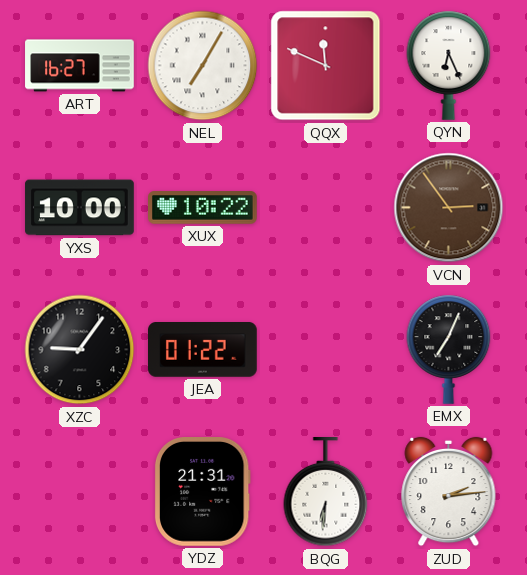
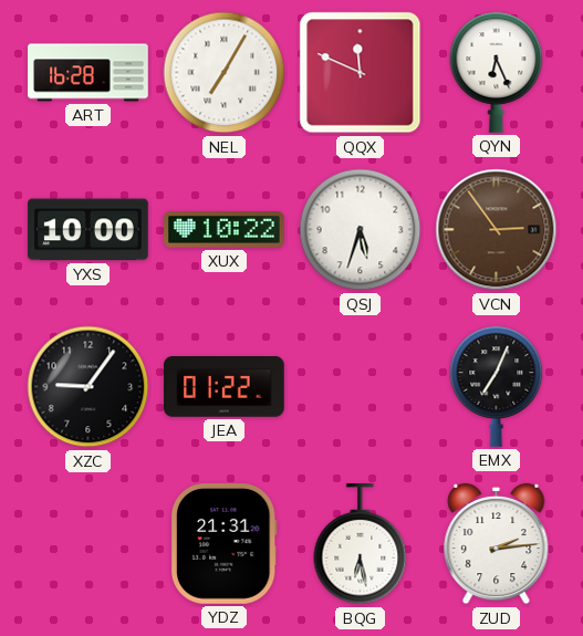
ART: 16:27 -> 16:28 (89, 73)
QSJ: none -> 5:33 (361, 230)
BQG: 6:31 -> 6:28 (361, 545)
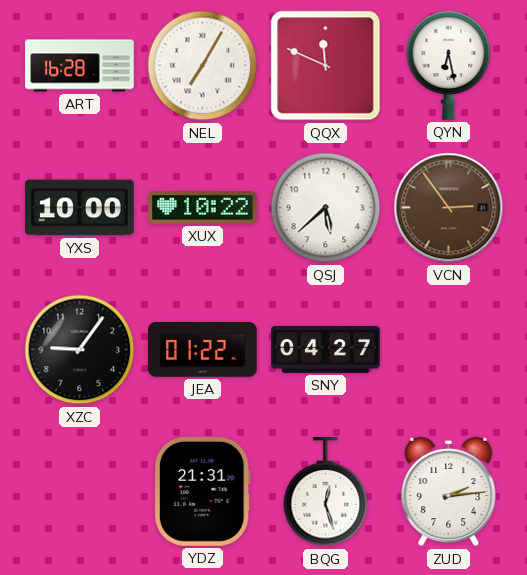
QYN: 6:26 -> 6:28 (449, 65)
QSJ: 5:33 -> 5:38 (326, 208)
SNY: none -> 04:27 (326, 349)
EMX: 7:04 -> none (497, 386)
BQG: 6:28 -> 12:27 (326, 493)
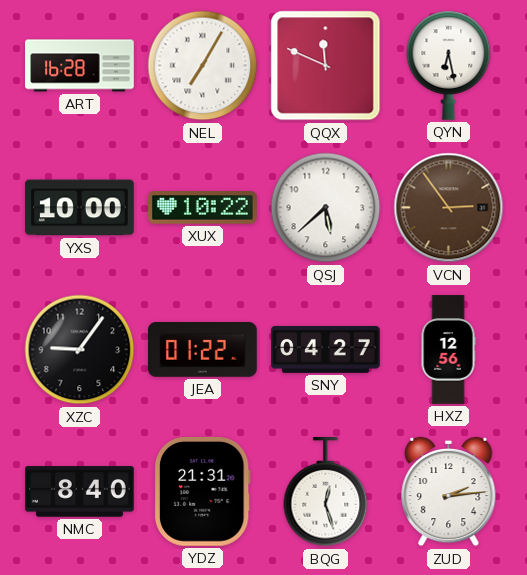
HXZ: none -> 12:56 (448, 350)
NMC: none -> 8:40 (80, 492)
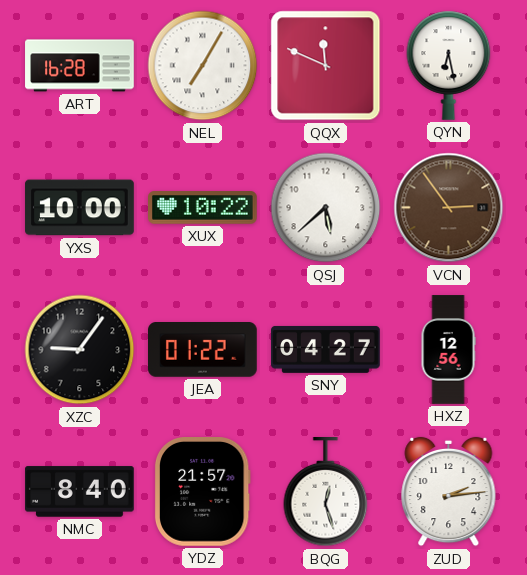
YDZ: 21:31 -> 21:57 (202, 492)
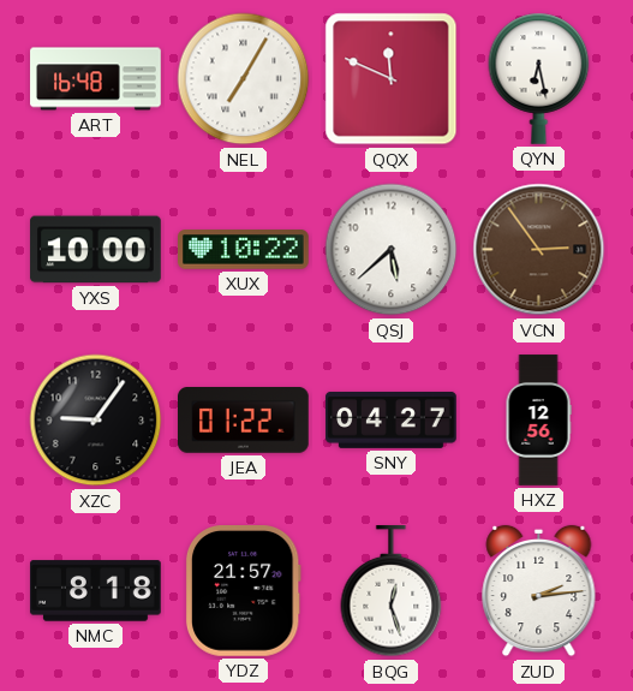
ART: 16:28 -> 16:48 (96, 79)
NMC: 8:40 -> 8:18 (96, 591)
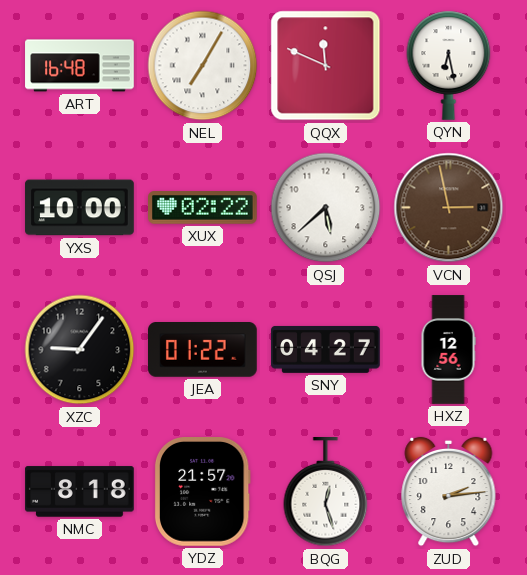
XUX: 10:22 -> 02:22 (203, 208)
VCN: 2:54 -> 2:58 (449, 208)
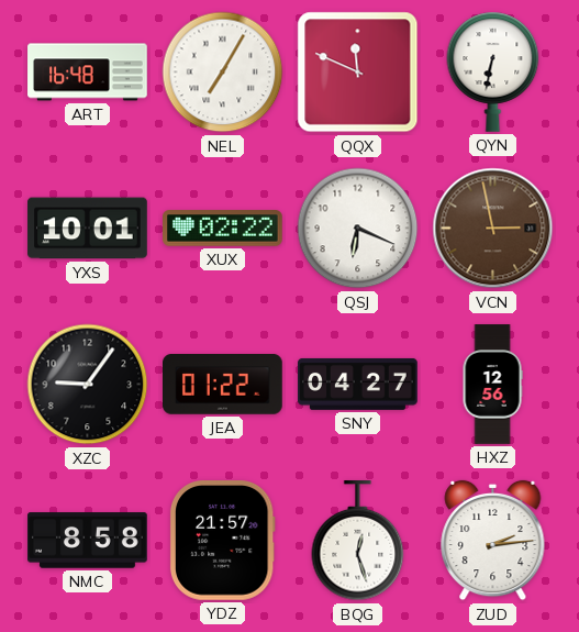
QYN: 6:28 -> 6:32 (493, 71)
YXS: 10:00 -> 10:01 (88, 229)
QSJ: 5:38 -> 6:19 (358, 229)
NMC: 8:18 -> 8:58 (88, 541)
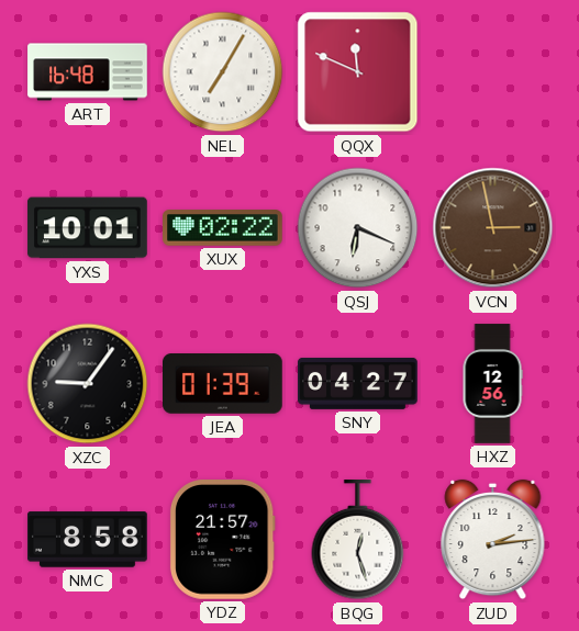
QYN: 6:32 -> none (493, 71)
JEA: 01:22 -> 01:39 (223, 384)
